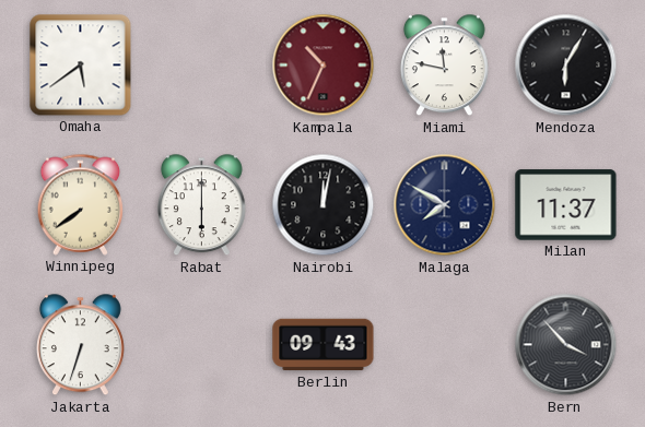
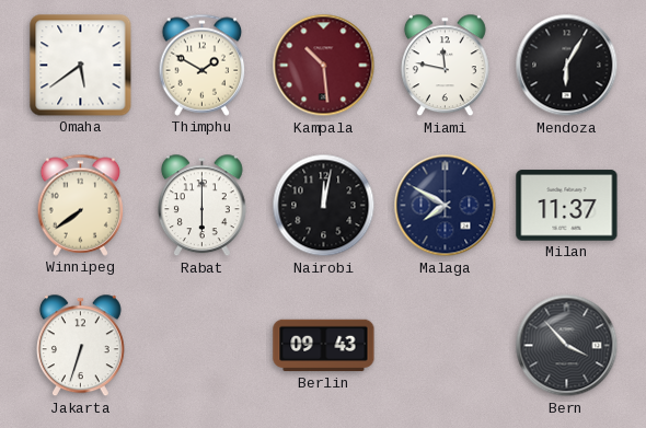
Thimphu: none -> 1:50 (203, 65)
Kampala: 10:34 -> 10:29 (324, 66)
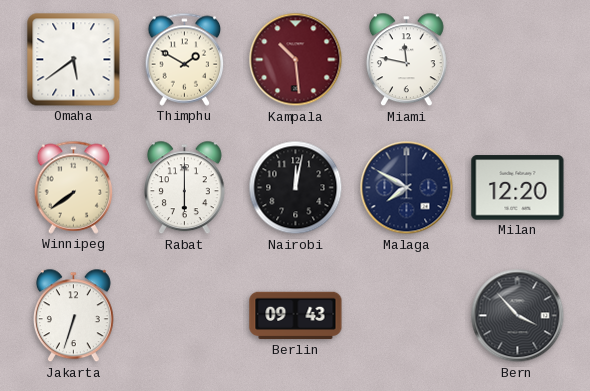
Mendoza: 6:05 -> none (567, 66)
Milan: 11:37 -> 12:20 (518, 188)
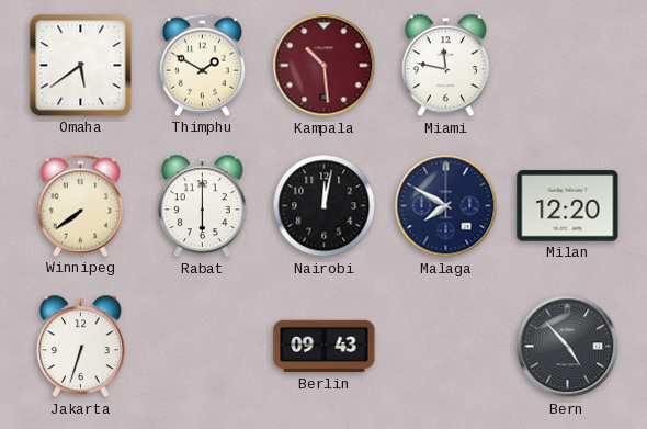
Bern: 3:53 -> 4:53 (568, 347)
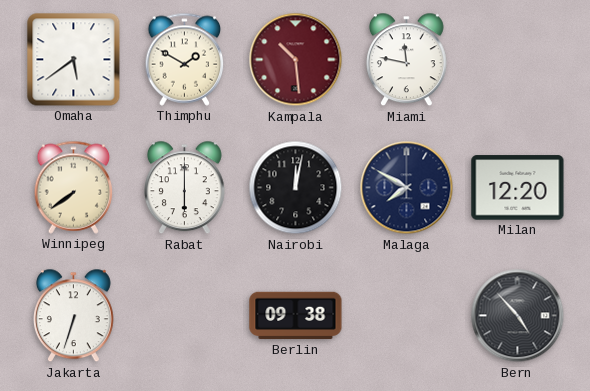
Berlin: 09:43 -> 09:38 (296, 316)
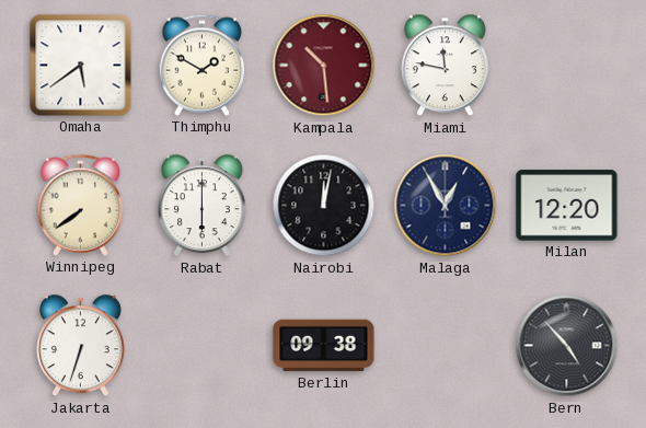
Malaga: 7:50 -> 12:55 (446, 206)
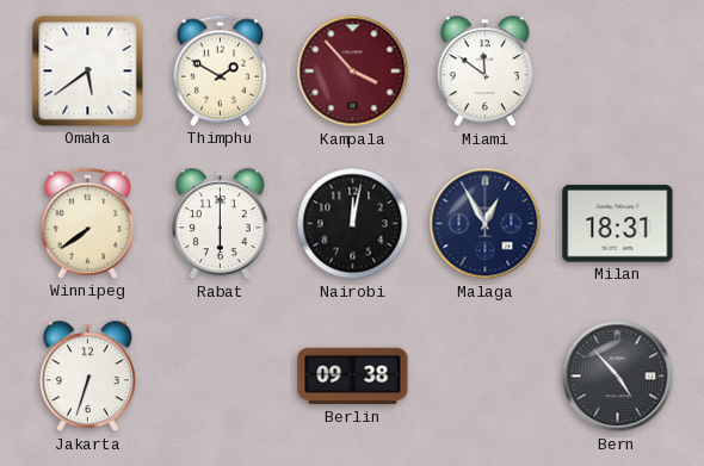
Kampala: 10:29 -> 3:53 (353, 72)
Miami: 11:47 -> 11:51 (484, 72)
Milan: 12:20 -> 18:31 (618, 224)
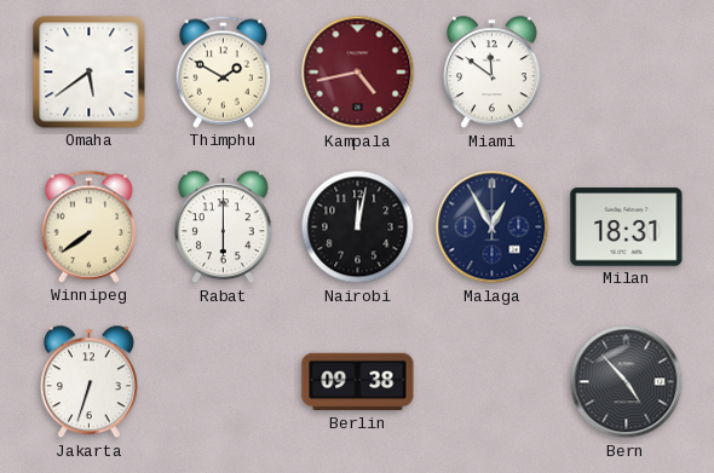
Kampala: 3:53 -> 4:43 (358, 73)
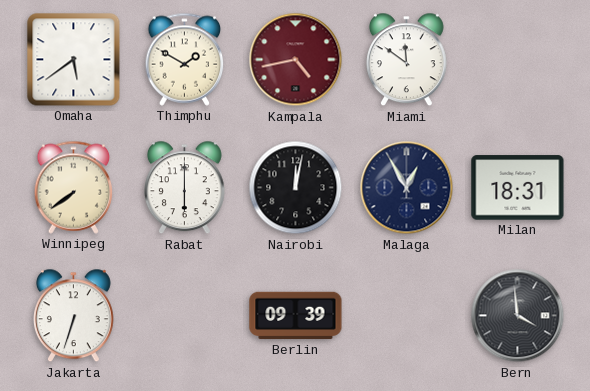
Berlin: 09:38 -> 09:39 (296, 316)
Bern: 4:53 -> 3:59 (518, 316)
